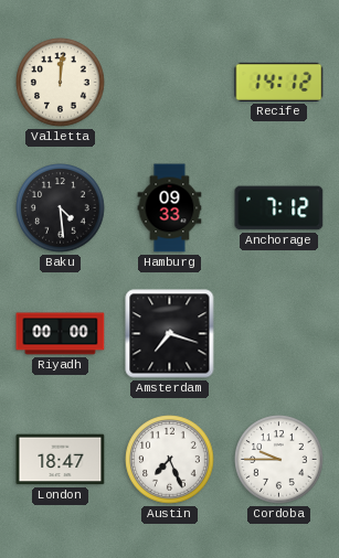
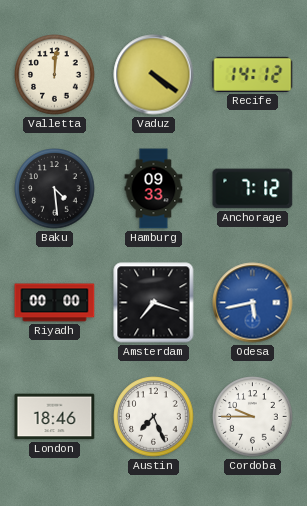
Vaduz: none -> 4:21 (154, 75)
Odesa: none -> 5:43 (253, 303)
London: 18:47 -> 18:46 (55, 417)
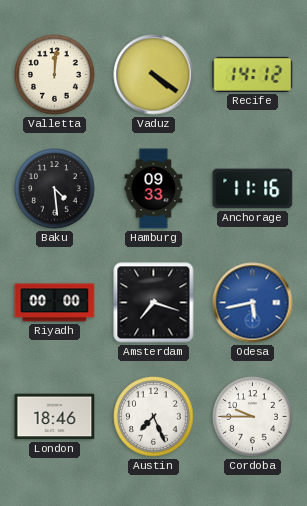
Anchorage: 7:12 -> 11:16 (253, 189)
